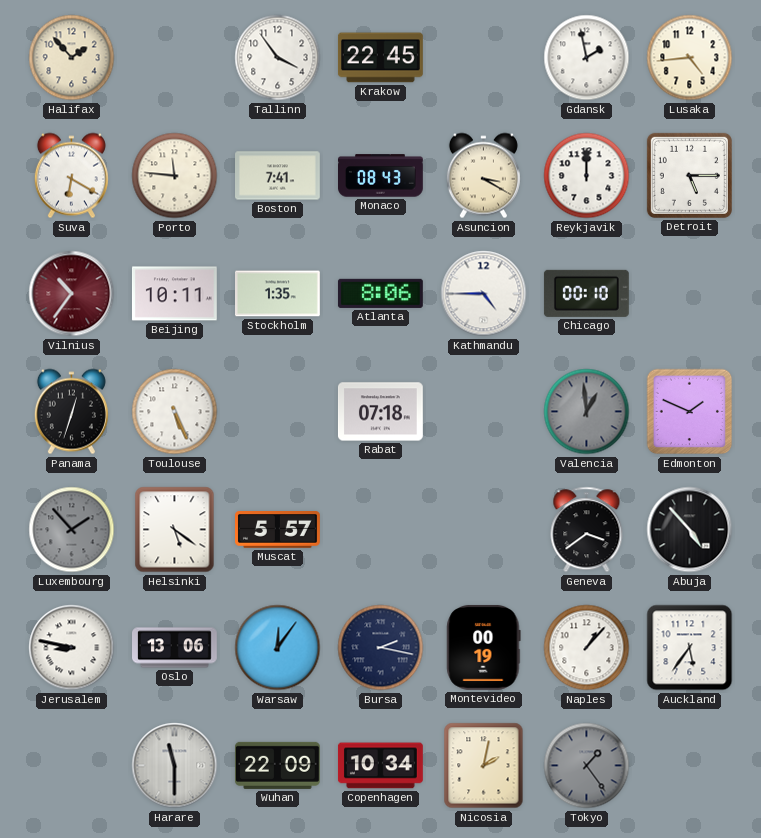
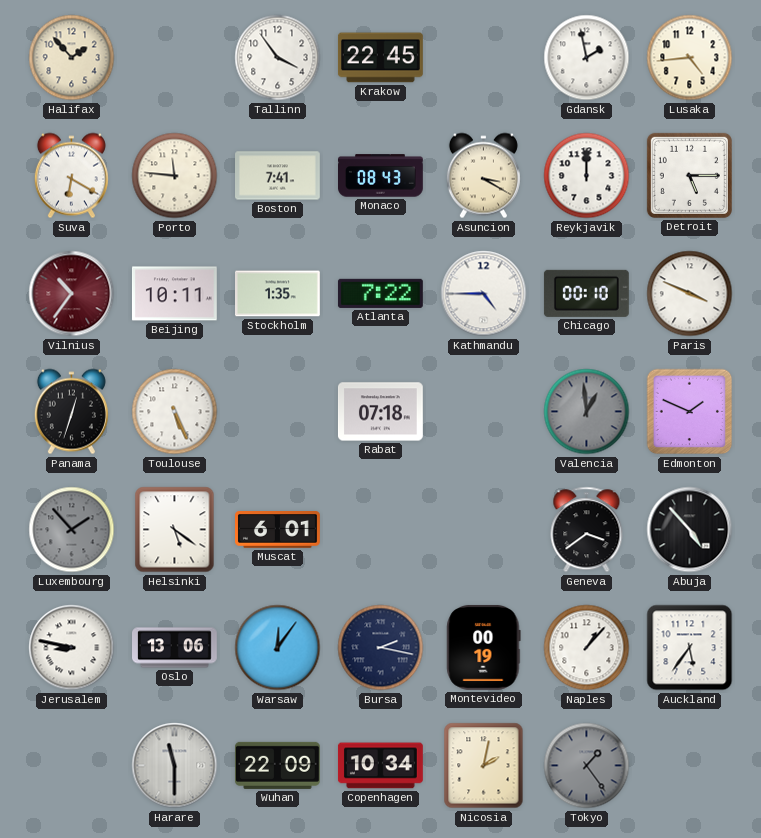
Atlanta: 8:06 -> 7:22 (380, 293)
Paris: none -> 3:49 (690, 294)
Muscat: 5:57 -> 6:01 (278, 530)
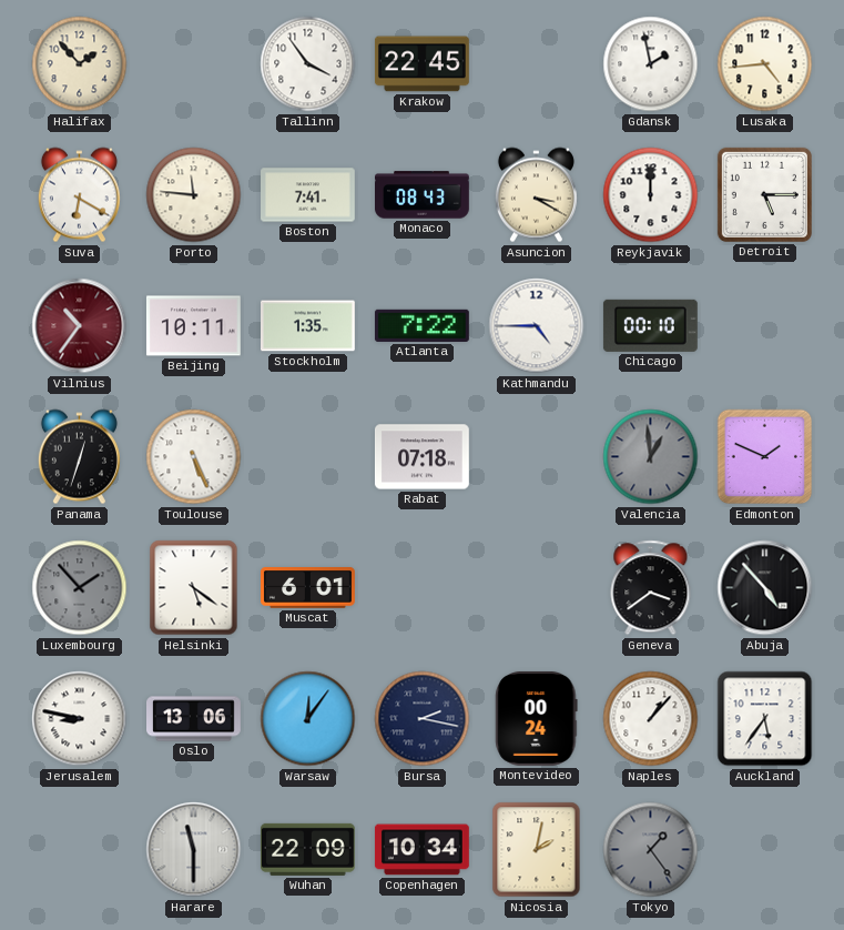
Paris: 3:49 -> none (690, 294)
Montevideo: 00:19 -> 00:24 (537, 718)
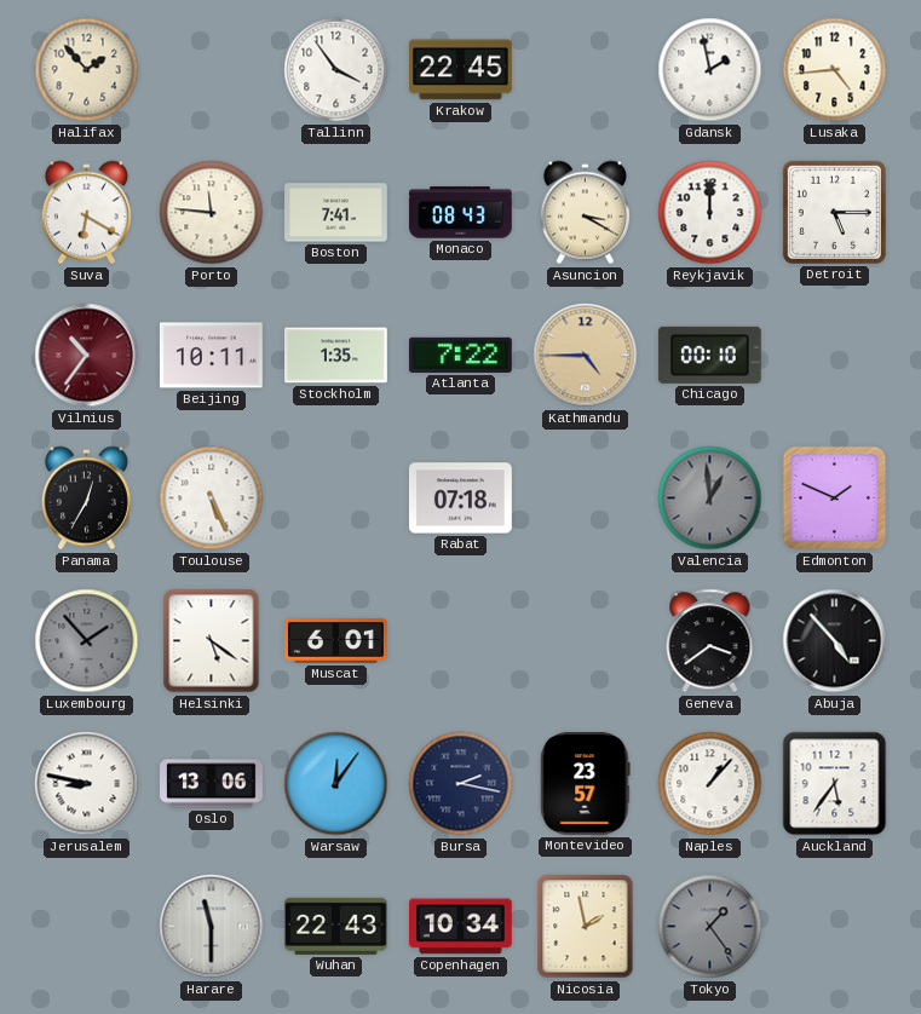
Kathmandu dial: white -> champagne (586, 356)
Panama: 12:33 -> 12:35 (86, 499)
Montevideo: 00:24 -> 23:57 (586, 783)
Wuhan: 22:09 -> 22:43 (335, 926)
Nicosia: 2:02 -> 1:58 (586, 927)
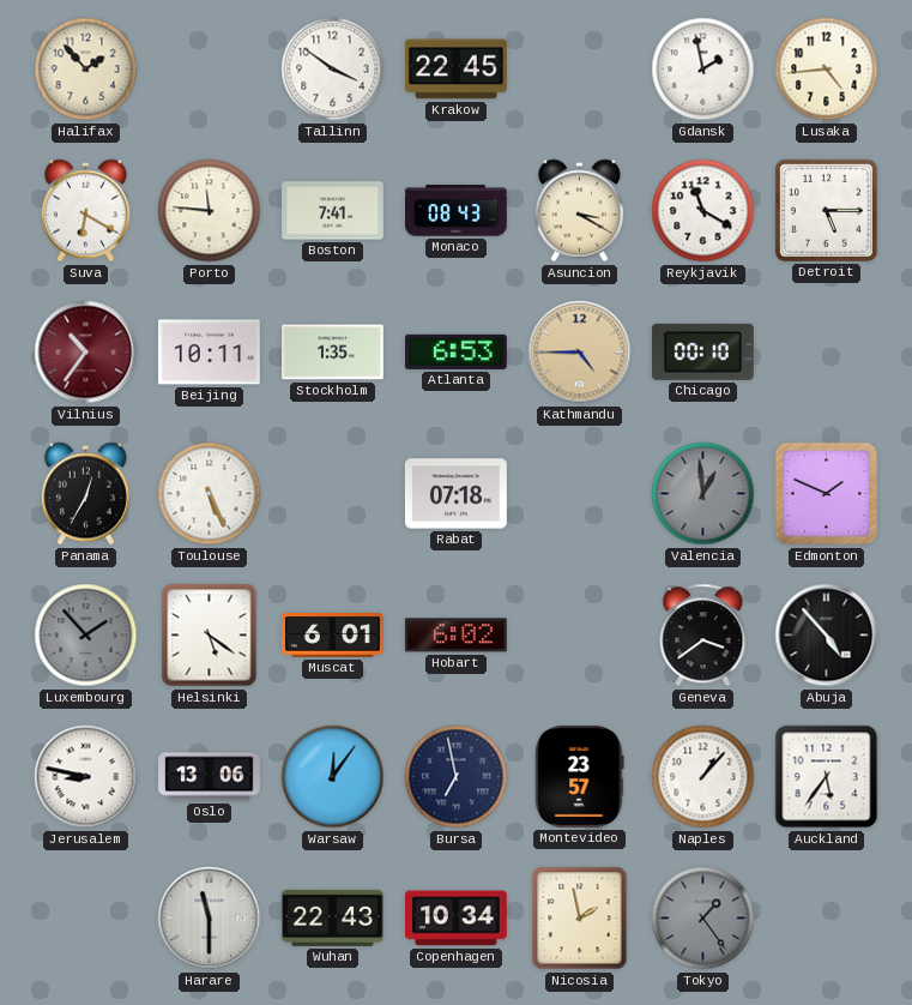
Tallinn: 3:54 -> 3:51 (333, 70)
Reykjavik: 12:00 -> 11:20 (703, 211)
Atlanta: 7:22 -> 6:53 (455, 351)
Hobart: none -> 6:02 (455, 636)
Bursa: 2:17 -> 6:58 (457, 777)
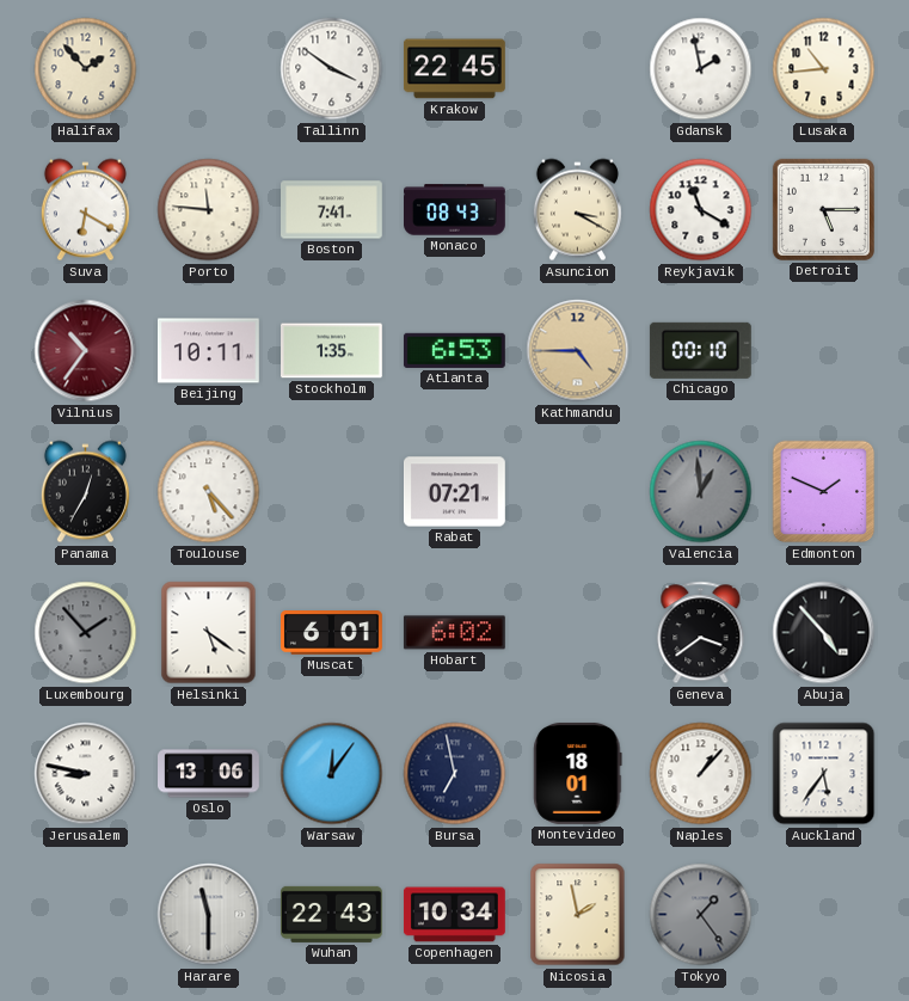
Lusaka: 4:44 -> 10:44 (824, 69)
Toulouse: 5:26 -> 5:23 (209, 492)
Rabat: 07:18 -> 07:21 (454, 492)
Montevideo: 23:57 -> 18:01 (578, 773)
